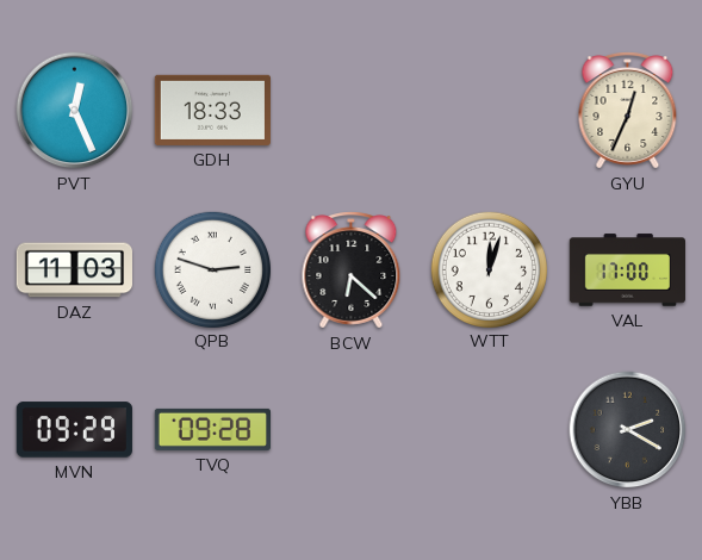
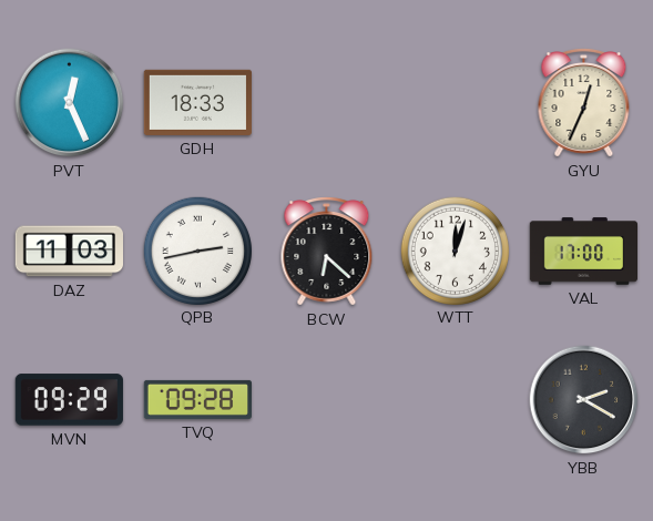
QPB: 2:48 -> 2:43 (197, 251)
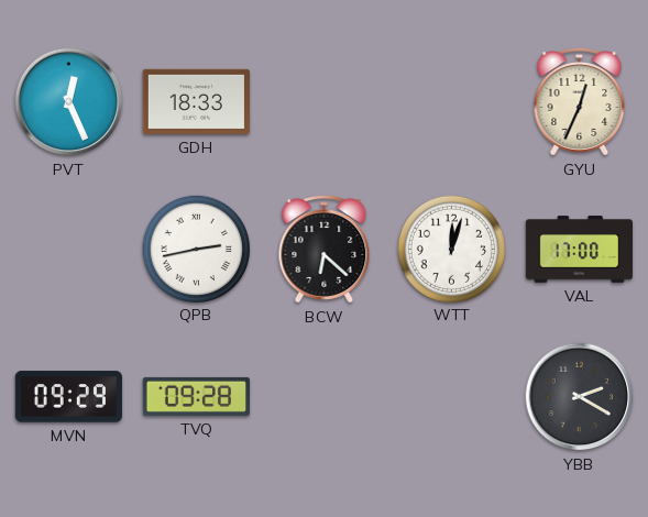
DAZ: 11:03 -> none (69, 252)
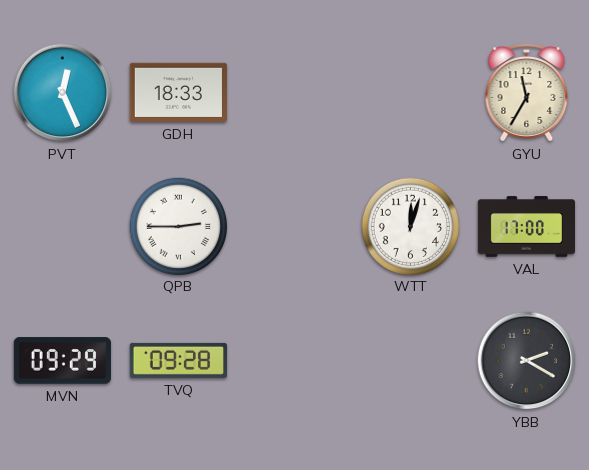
GYU: 12:34 -> 11:35 (527, 93)
QPB: 2:43 -> 2:45 (178, 226)
BCW: 6:22 -> none (325, 250)
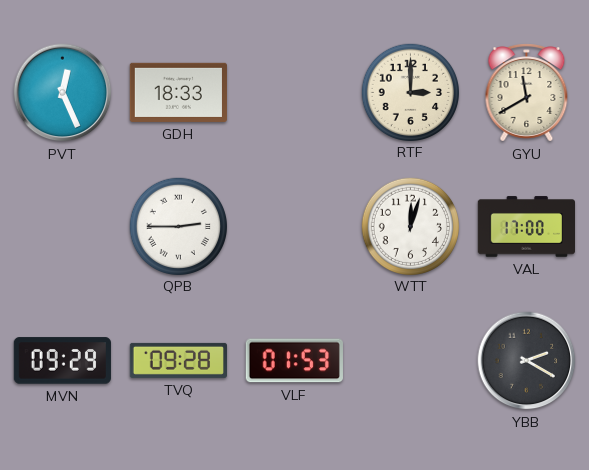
RTF: none -> 3:00 (410, 92)
GYU: 11:35 -> 11:40 (527, 93)
VLF: none -> 01:53 (294, 361)
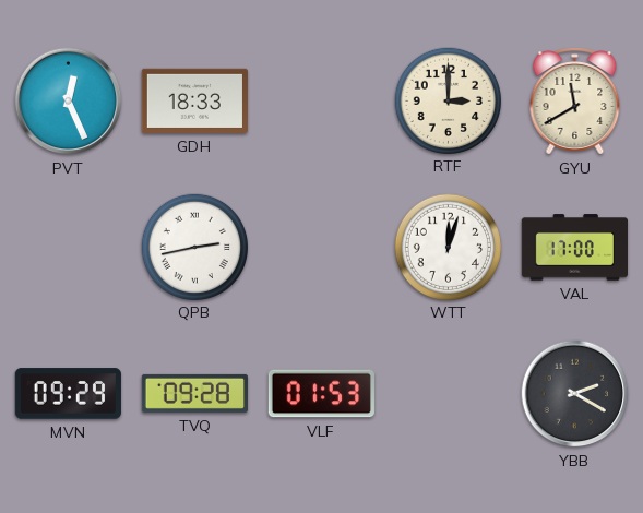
QPB: 2:45 -> 2:43 (194, 247)
